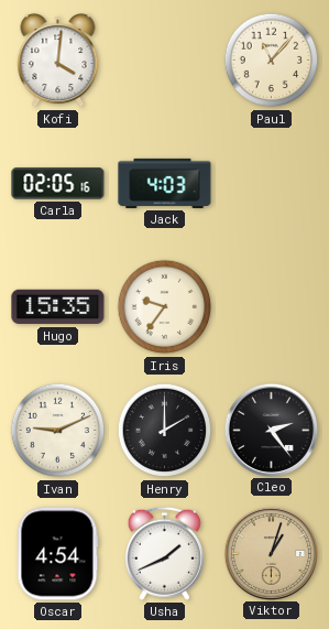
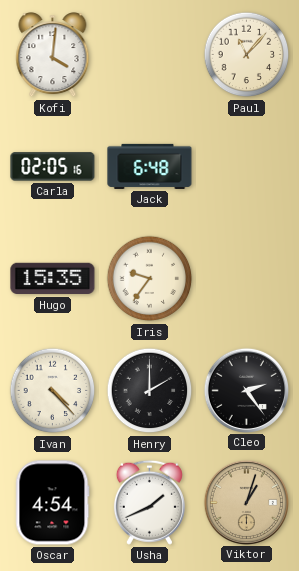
Jack: 4:03 -> 6:48 (150, 166)
Ivan: 9:11 -> 4:23 (53, 391)
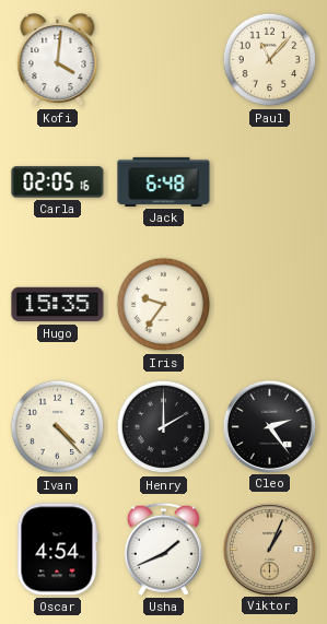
Viktor: 1:03 -> 1:04 (269, 549)
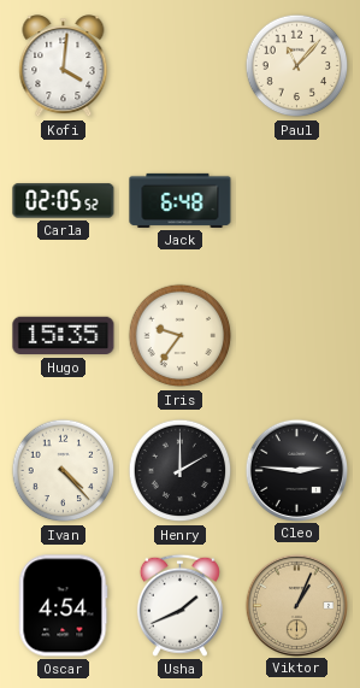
Carla: 02:05:16 -> 02:05:52 (64, 201)
Cleo: 2:24 -> 2:46 (296, 470)
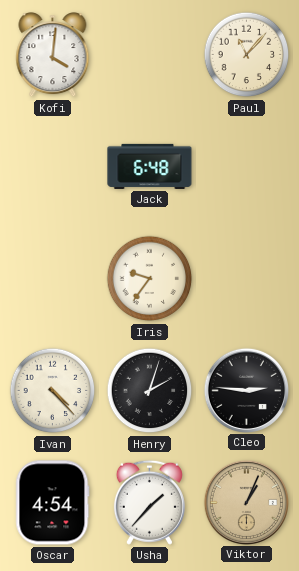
Carla: 02:05 -> none (64, 201)
Hugo: 15:35 -> none (64, 336)
Henry: 2:00 -> 2:03 (150, 391)
Usha: 1:41 -> 1:37 (149, 502)
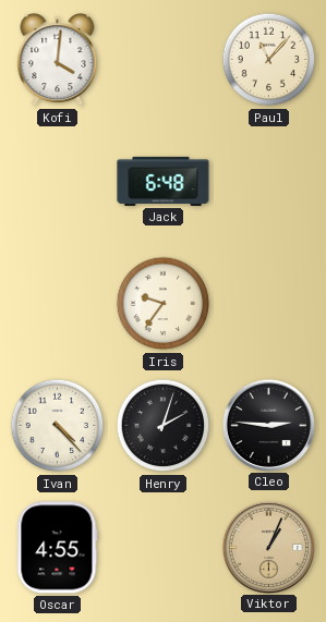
Oscar: 4:54 -> 4:55 (58, 548)
Usha: 1:37 -> none (149, 502)
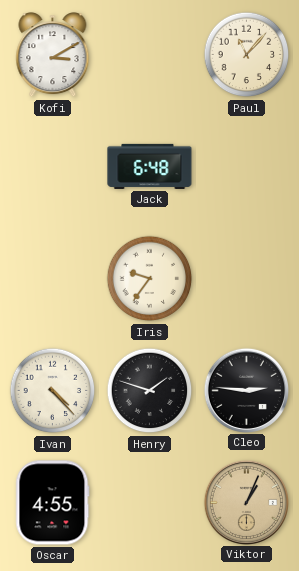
Kofi: 4:01 -> 3:10 (53, 55)
Henry: 2:03 -> 1:48 (150, 391)
